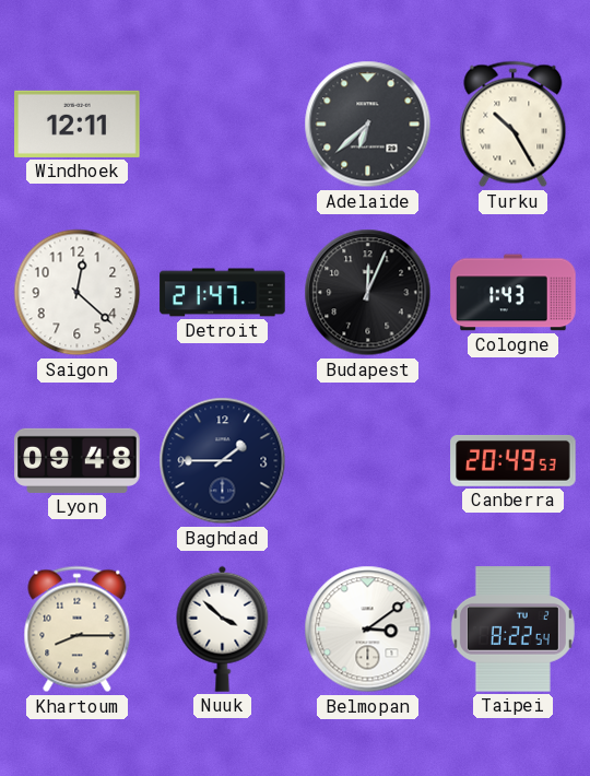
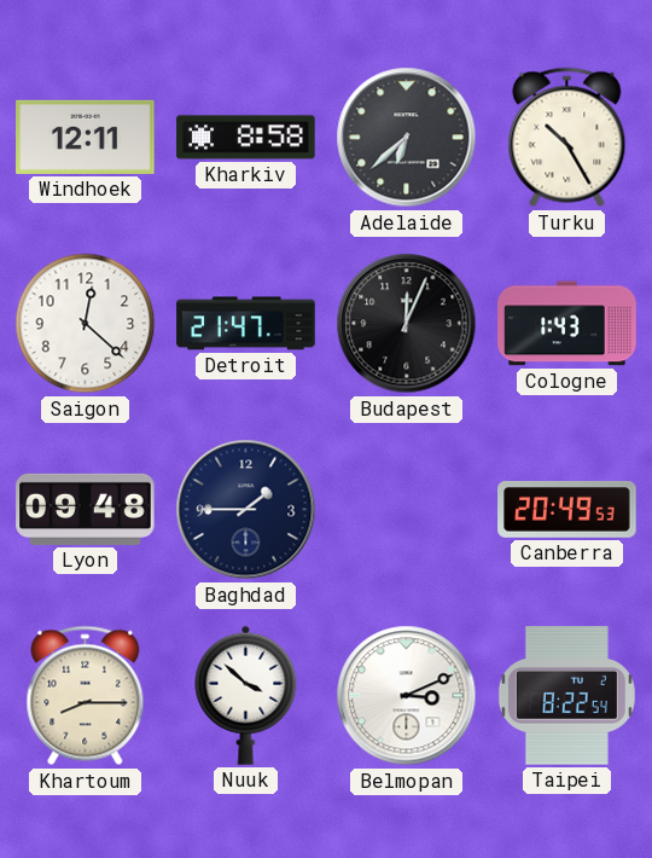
Kharkiv: none -> 8:58 (246, 138)
Belmopan: 3:09 -> 3:11 (407, 696)
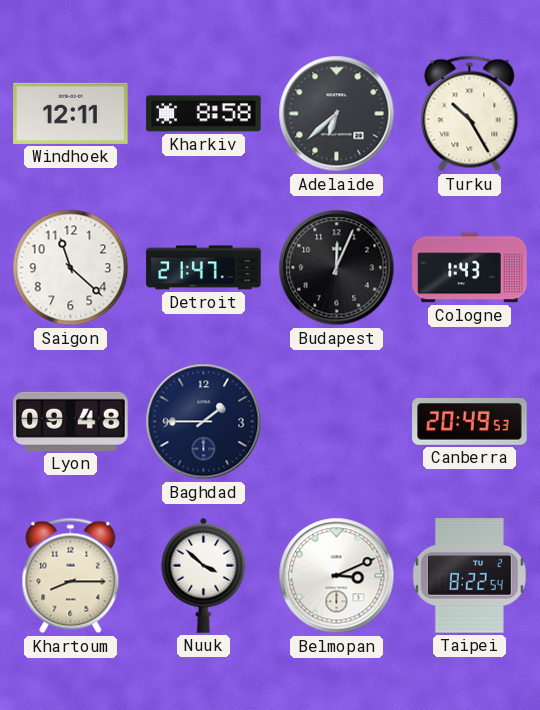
Saigon: 12:22 -> 11:22 (71, 268)
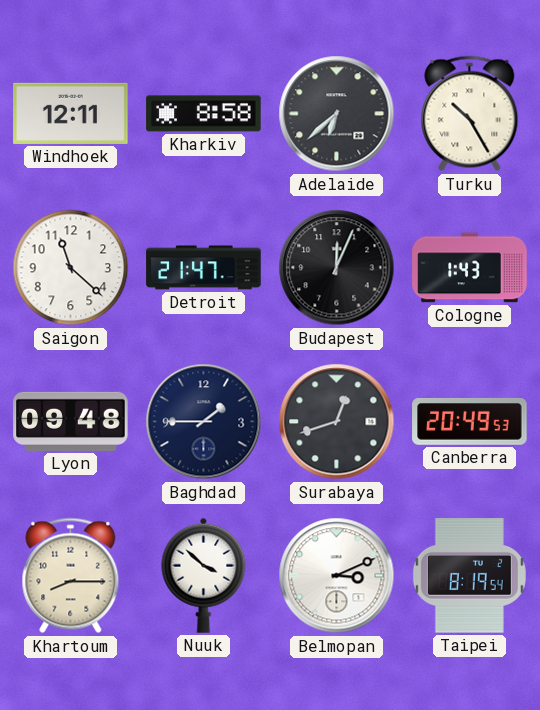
Surabaya: none -> 12:42 (337, 422)
Taipei: 8:22 -> 8:19 (469, 576)
